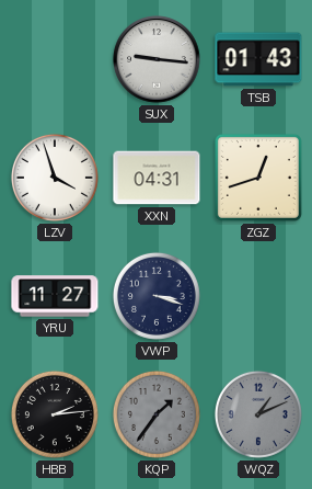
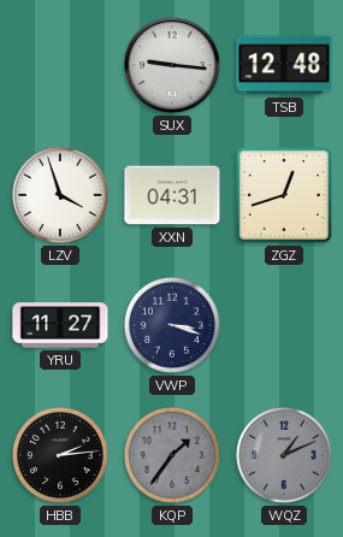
TSB: 01:43 -> 12:48 (284, 65)
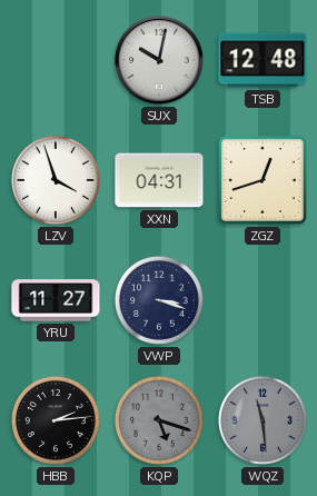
SUX: 9:16 -> 10:02 (159, 60)
KQP: 1:36 -> 5:18 (159, 420)
WQZ: 1:11 -> 11:29 (262, 420)
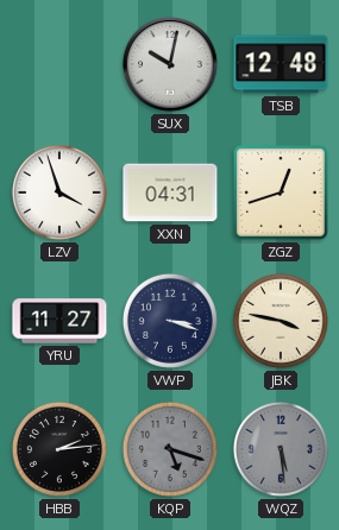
JBK: none -> 3:47 (281, 321)
WQZ: 11:29 -> 5:29 (281, 449)
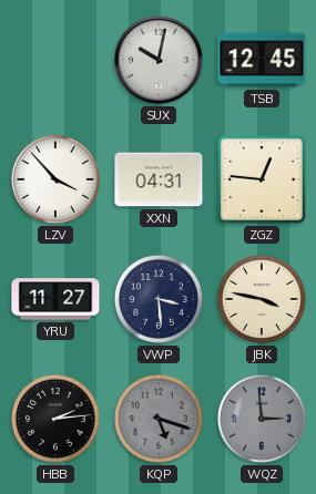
TSB: 12:48 -> 12:45 (262, 60)
LZV: 3:57 -> 3:53 (55, 179)
ZGZ: 12:42 -> 12:46 (262, 179)
VWP: 3:18 -> 3:29 (159, 299)
WQZ: 5:29 -> 2:59 (262, 419)
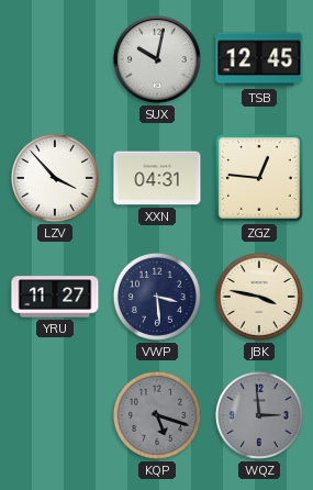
HBB: 2:14 -> none (55, 419)
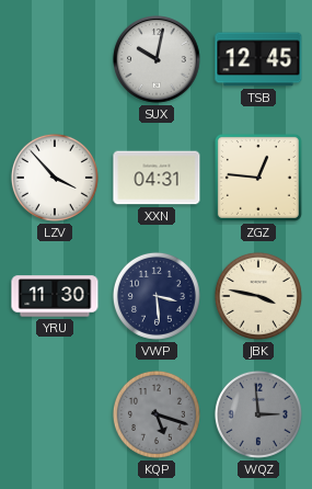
YRU: 11:27 -> 11:30 (55, 296)
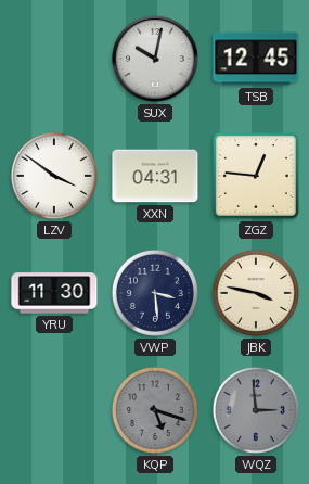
LZV: 3:53 -> 3:51 (54, 176)
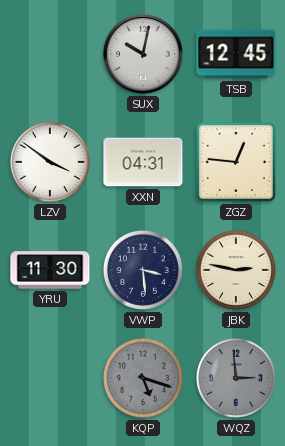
JBK: 3:47 -> 2:47 (236, 270)
